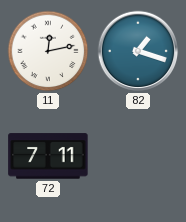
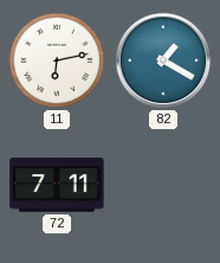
11: 12:13 -> 6:13 (57, 60)
82: 1:18 -> 1:20 (163, 60)
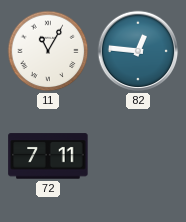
11: 6:13 -> 11:05 (48, 51)
82: 1:20 -> 12:46 (138, 51)
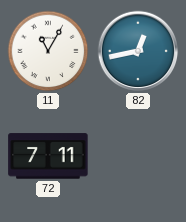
82: 12:46 -> 12:43 (138, 51)
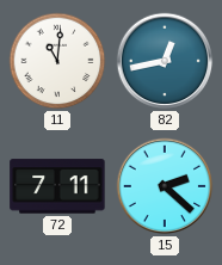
11: 11:05 -> 11:01 (57, 61)
15: none -> 2:22 (165, 186)
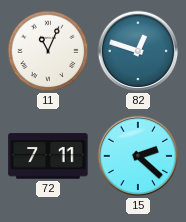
11: 11:01 -> 11:04 (48, 51)
82: 12:43 -> 12:48 (138, 51)
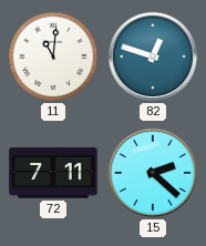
11: 11:04 -> 11:01 (53, 57)
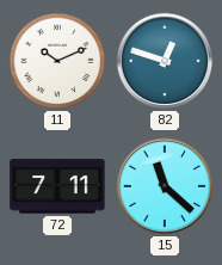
11: 11:01 -> 10:11 (57, 61)
15: 2:22 -> 11:22 (165, 186)
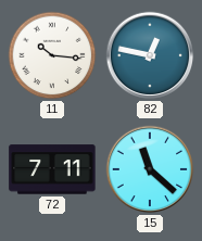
11: 10:11 -> 10:16 (52, 55)
82: 12:48 -> 12:47 (150, 55)
